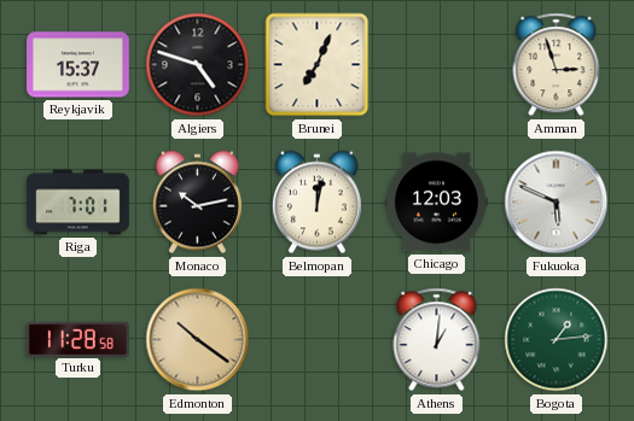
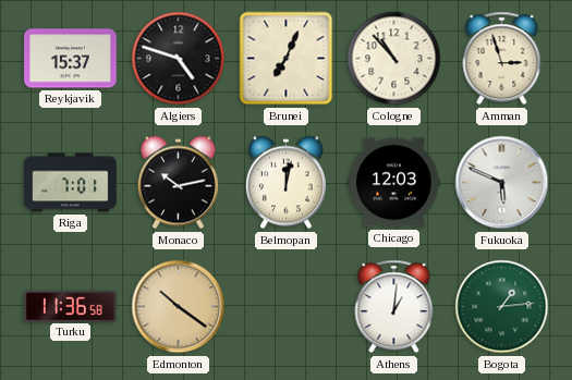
Cologne: none -> 10:53 (394, 59)
Turku: 11:28 -> 11:36 (71, 306)
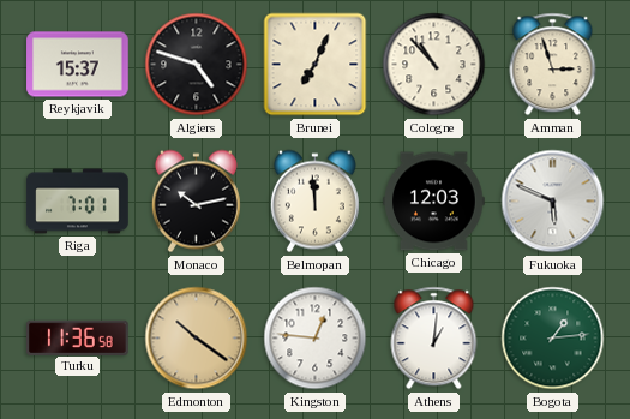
Belmopan: 12:02 -> 11:59 (314, 202)
Kingston: none -> 12:46 (316, 339)
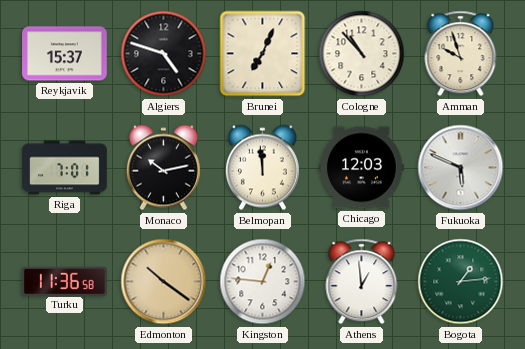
Amman: 2:57 -> 9:57 (461, 54)
Athens: 1:01 -> 12:59 (362, 282)
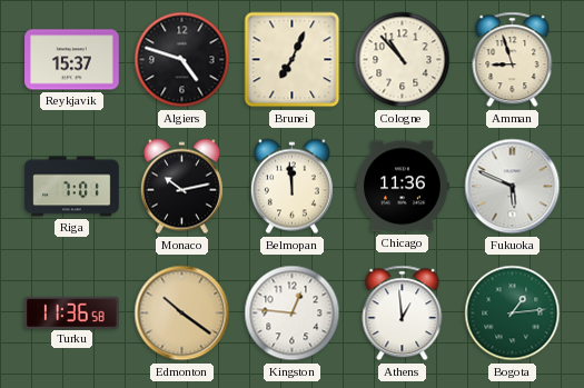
Amman: 9:57 -> 8:57 (513, 60)
Chicago: 12:03 -> 11:36 (403, 187)
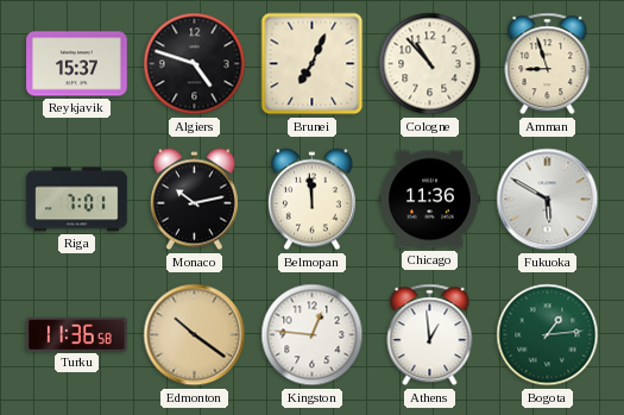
Fukuoka: 5:49 -> 5:50 (548, 200)
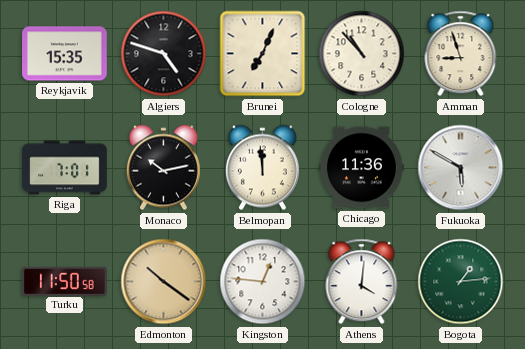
Reykjavik: 15:37 -> 15:35 (65, 54)
Turku: 11:36 -> 11:50 (65, 281)
Athens: 12:59 -> 4:01 (362, 282)
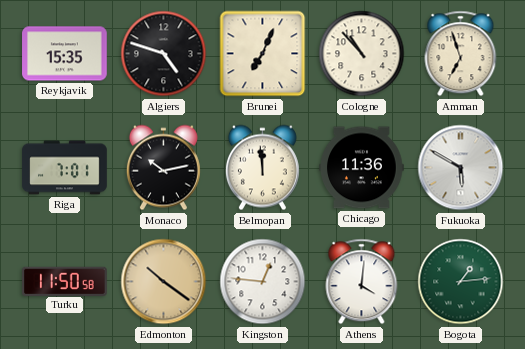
Amman: 8:57 -> 6:57 (461, 54)
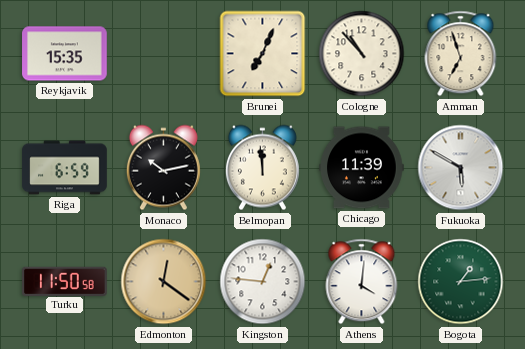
Algiers: 4:48 -> none (164, 54)
Riga: 7:01 -> 6:59 (65, 168)
Chicago: 11:36 -> 11:39 (362, 168)
Edmonton: 10:21 -> 12:21 (164, 282)
